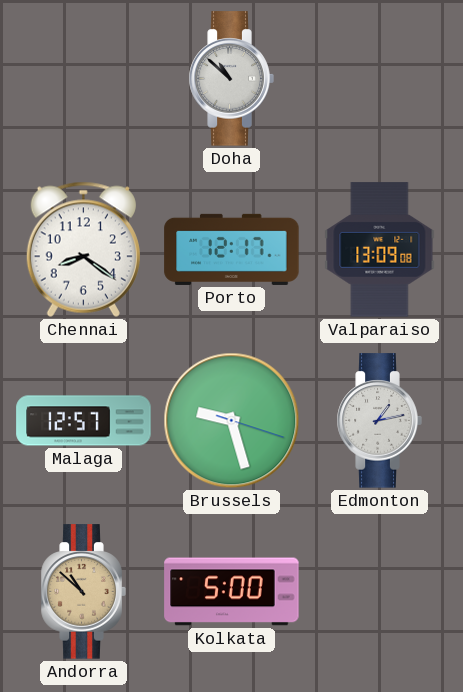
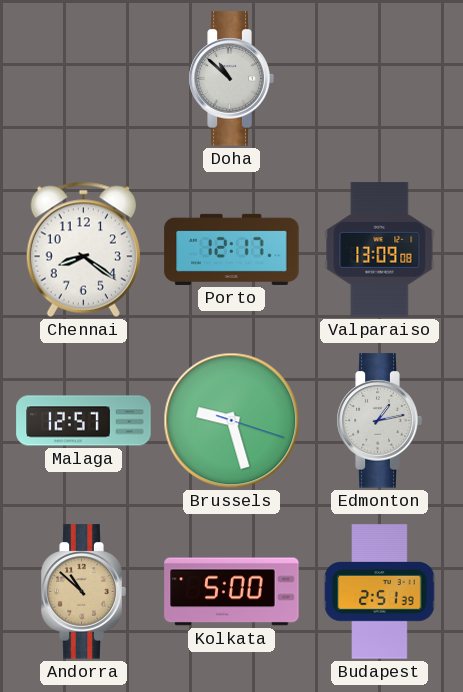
Budapest: none -> 2:51 (380, 592)
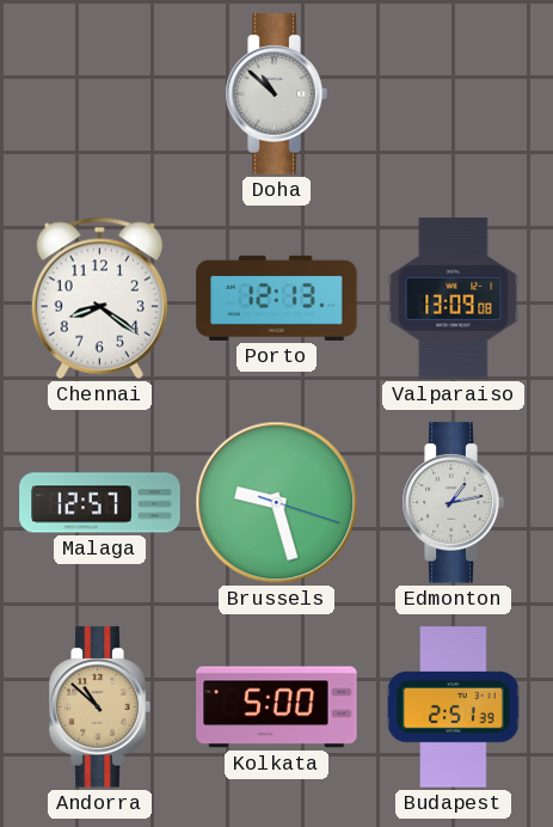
Porto: 12:17 -> 12:13 (277, 298)
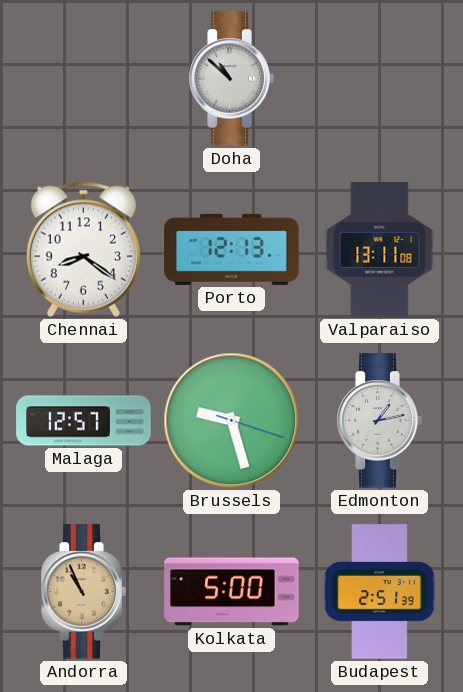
Valparaiso: 13:09 -> 13:11 (380, 250)
Andorra: 10:52 -> 10:56 (83, 592)
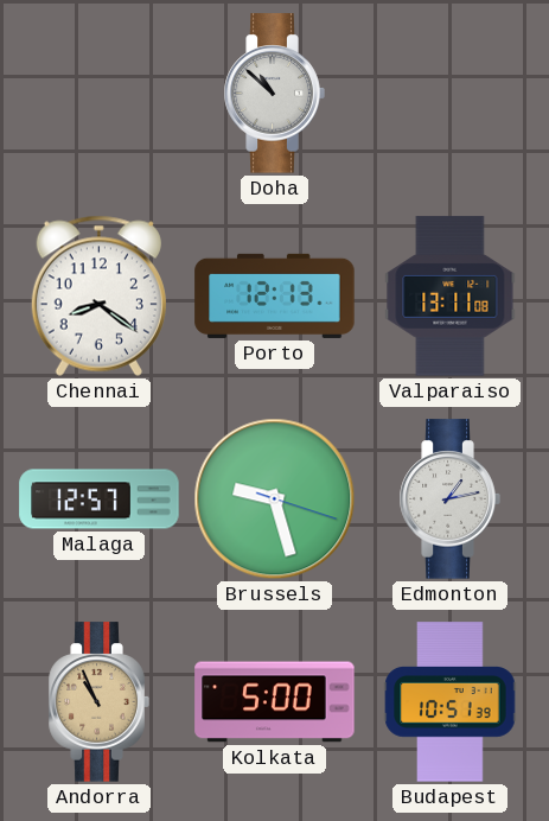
Budapest: 2:51 -> 10:51 (451, 702)
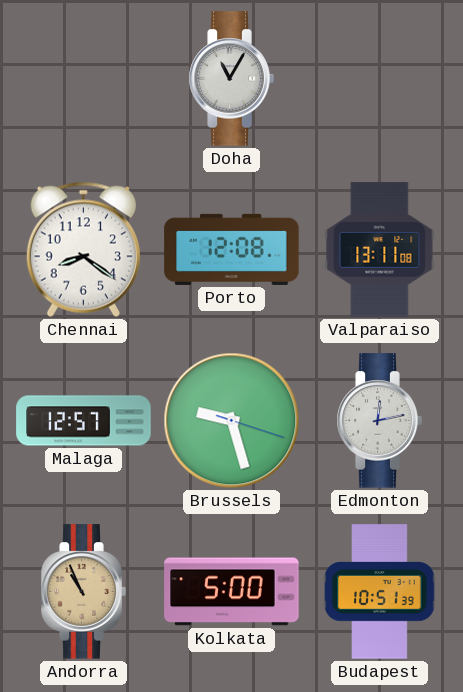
Doha: 10:52 -> 11:05 (231, 79)
Porto: 12:13 -> 12:08 (232, 249)
Edmonton: 1:13 -> 12:13 (379, 421)
